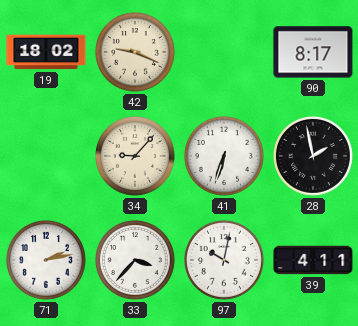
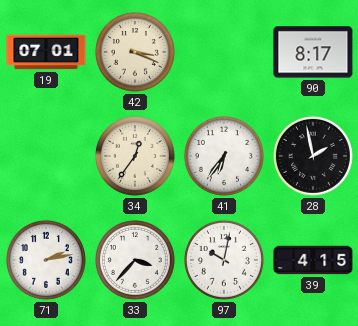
19: 18:02 -> 07:01 (46, 52)
42: 9:19 -> 3:19 (135, 52)
34: 9:07 -> 12:36 (135, 156)
41: 6:33 -> 6:36 (224, 156)
39: 4:11 -> 4:15 (313, 260)
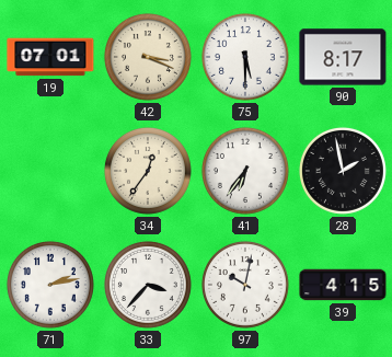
75: none -> 5:30 (245, 57)
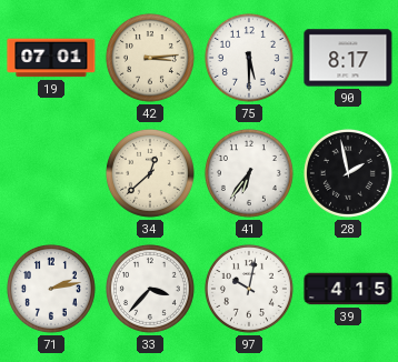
42: 3:19 -> 3:14 (150, 58)
34: 12:36 -> 12:38 (150, 173)
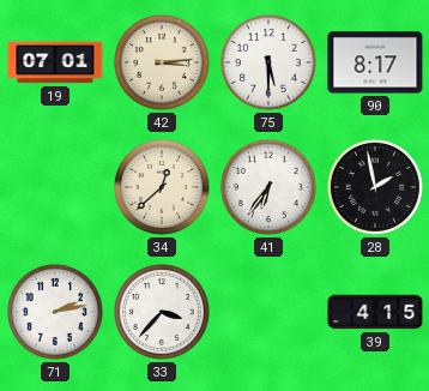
97: 10:02 -> none (249, 289)
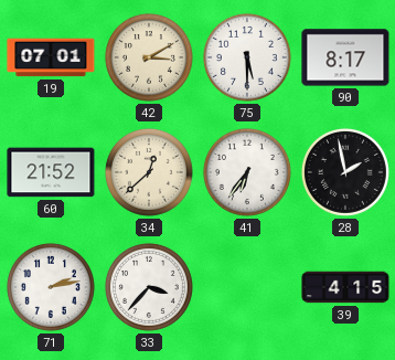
42: 3:14 -> 3:10 (149, 57)
60: none -> 21:52 (51, 172)
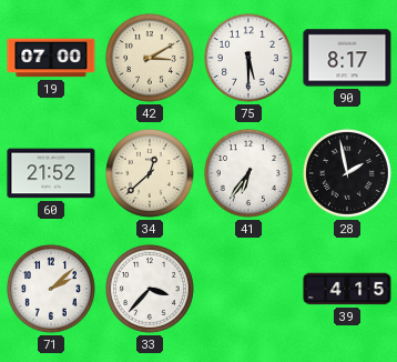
19: 07:01 -> 07:00 (51, 58)
71: 2:13 -> 2:08 (51, 289)
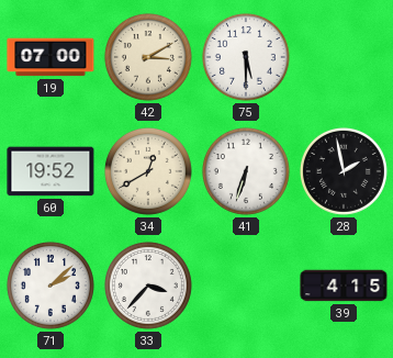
90: 8:17 -> none (347, 58)
60: 21:52 -> 19:52 (50, 171)
34: 12:38 -> 12:40 (148, 171)
41: 6:36 -> 6:33 (246, 171)
